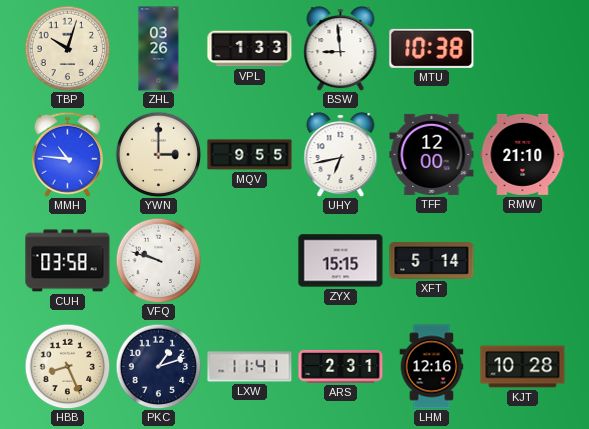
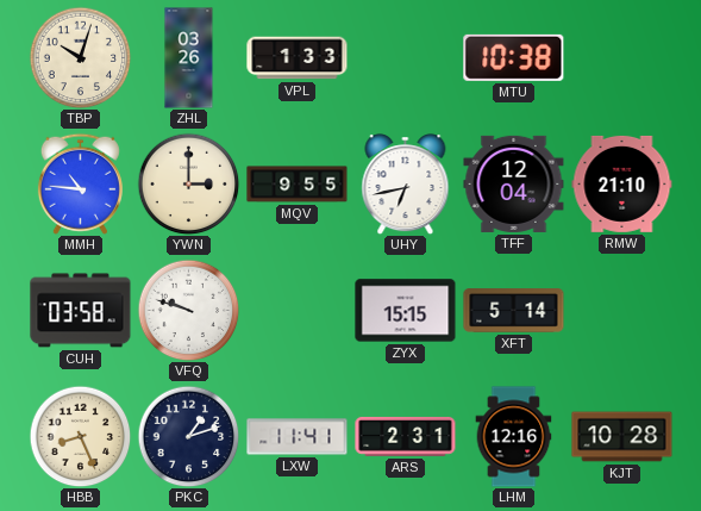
BSW: 8:59 -> none (341, 49)
TFF: 12:00 -> 12:04 (514, 183)
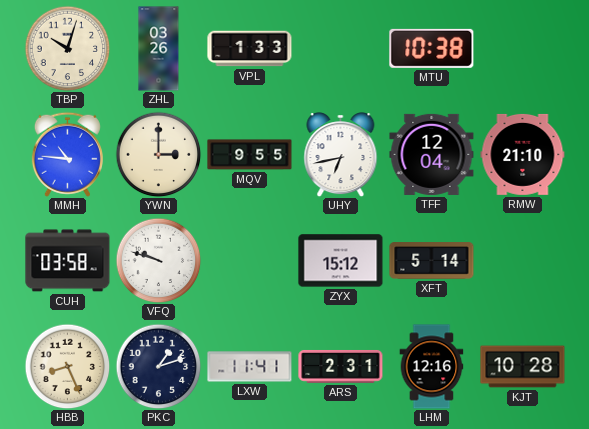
ZYX: 15:15 -> 15:12 (341, 261)
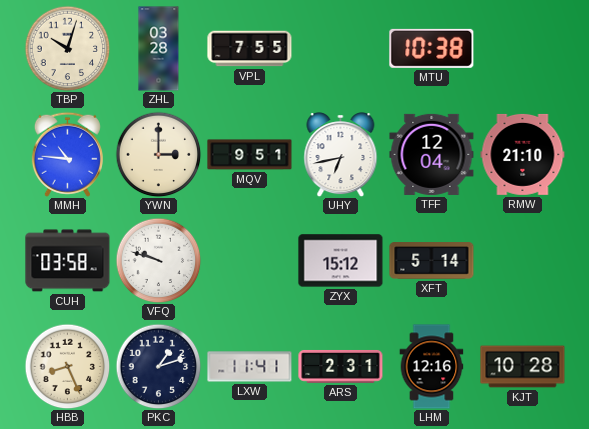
ZHL: 03:26 -> 03:28 (159, 49)
VPL: 1:33 -> 7:55 (250, 49)
MQV: 9:55 -> 9:51 (250, 155)
